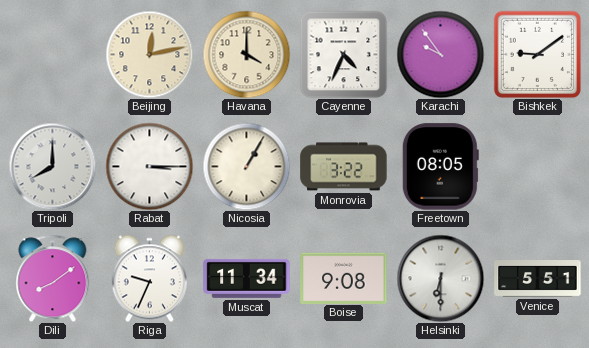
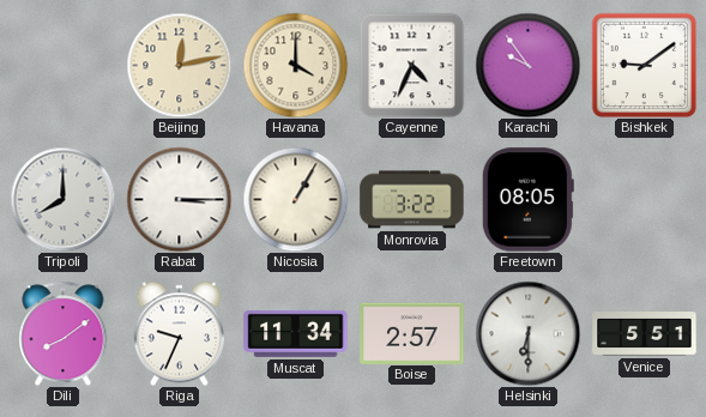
Boise: 9:08 -> 2:57 (412, 333)
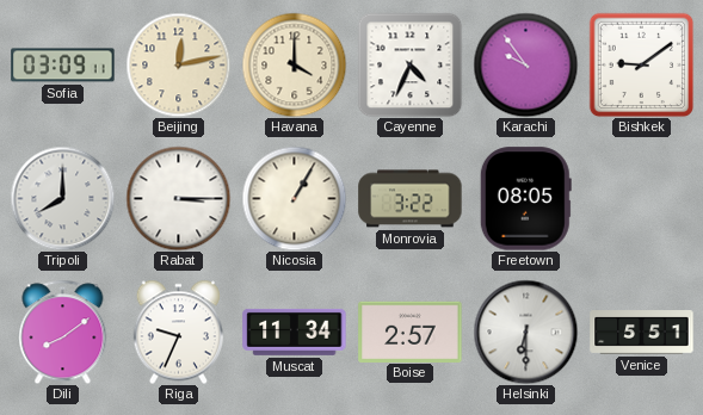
Sofia: none -> 03:09 (63, 66)
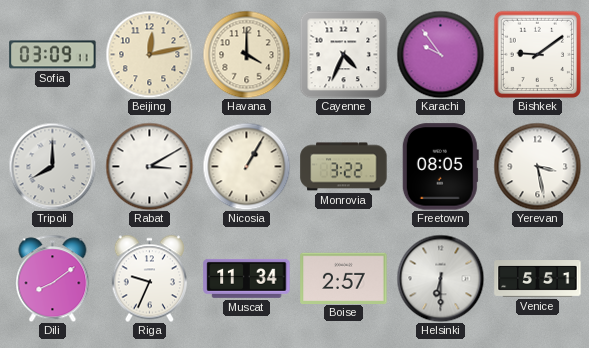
Rabat: 3:15 -> 3:10 (149, 166)
Yerevan: none -> 3:28 (537, 166)
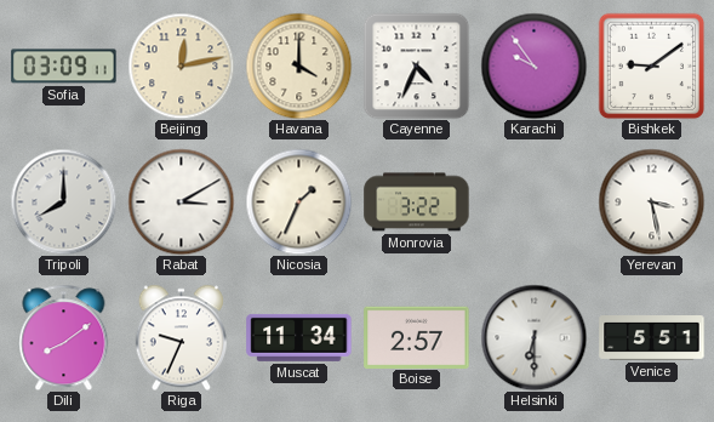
Nicosia: 1:05 -> 1:34 (298, 201)
Freetown: 08:05 -> none (440, 167)
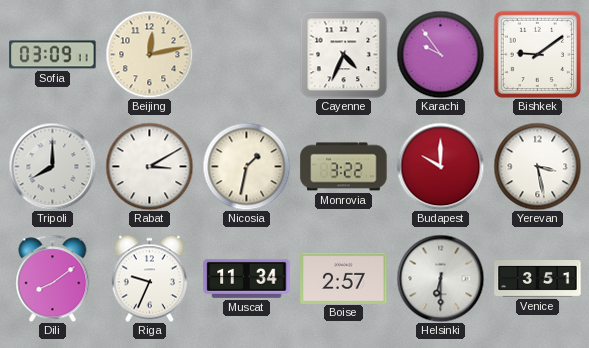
Havana: 4:00 -> none (298, 65)
Nicosia: 1:34 -> 1:32 (246, 166)
Budapest: none -> 10:00 (440, 166)
Venice: 5:51 -> 3:51 (538, 279)
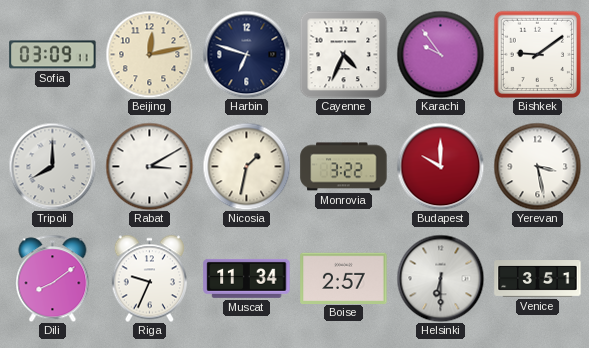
Harbin: none -> 6:48 (246, 54)
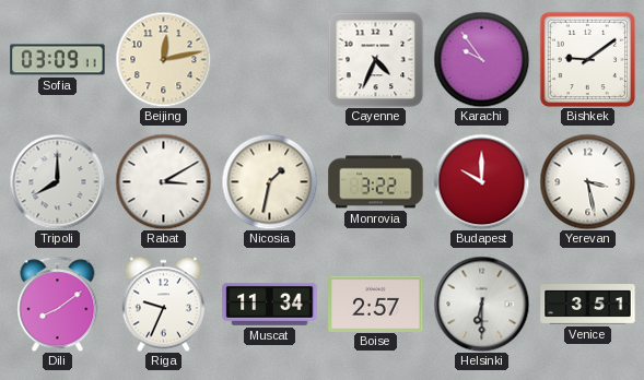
Harbin: 6:48 -> none (246, 54)
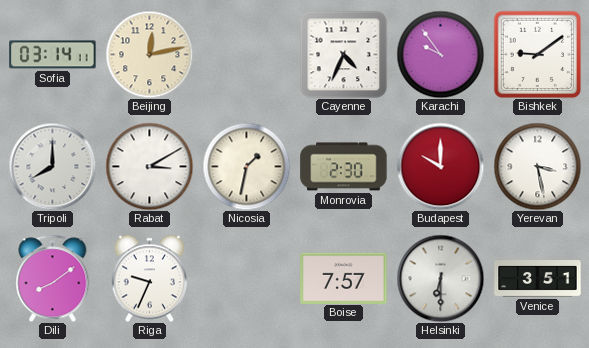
Sofia: 03:09 -> 03:14 (53, 55)
Monrovia: 3:22 -> 2:30 (344, 167)
Muscat: 11:34 -> none (270, 304)
Boise: 2:57 -> 7:57 (344, 278)
